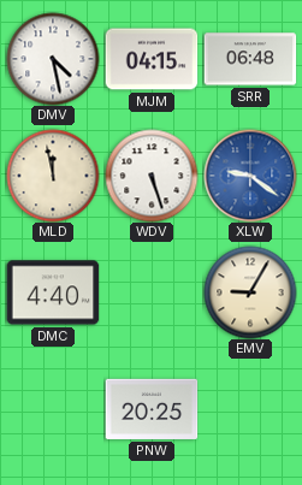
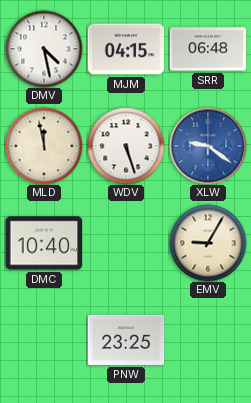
DMC: 4:40 -> 10:40 (44, 243)
PNW: 20:25 -> 23:25 (126, 340)
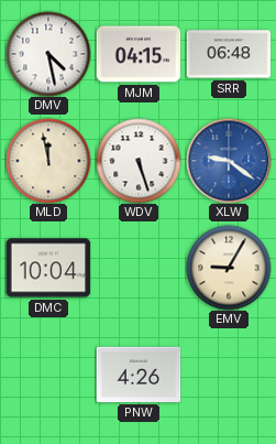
DMC: 10:40 -> 10:04 (48, 268)
PNW: 23:25 -> 4:26 (139, 375)
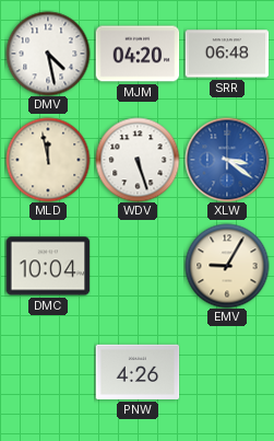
MJM: 04:15 -> 04:20 (138, 54)
XLW: 9:21 -> 3:21 (227, 160)
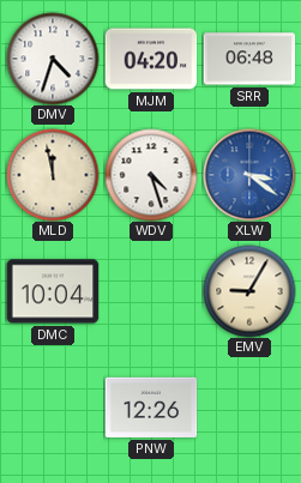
DMV: 4:28 -> 4:33 (53, 59)
WDV: 5:27 -> 4:27 (151, 175)
PNW: 4:26 -> 12:26 (151, 407)
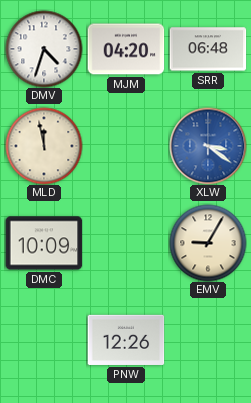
WDV: 4:27 -> none (151, 175)
DMC: 10:04 -> 10:09 (44, 243)
